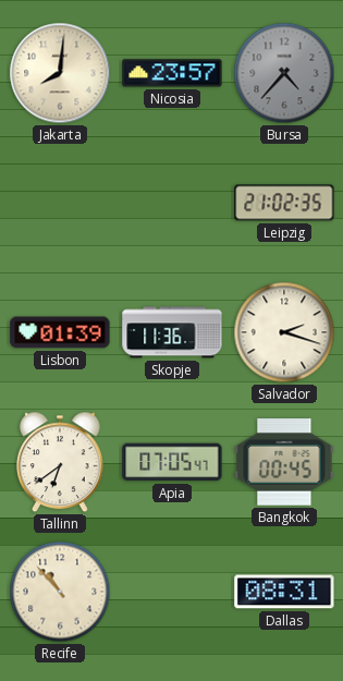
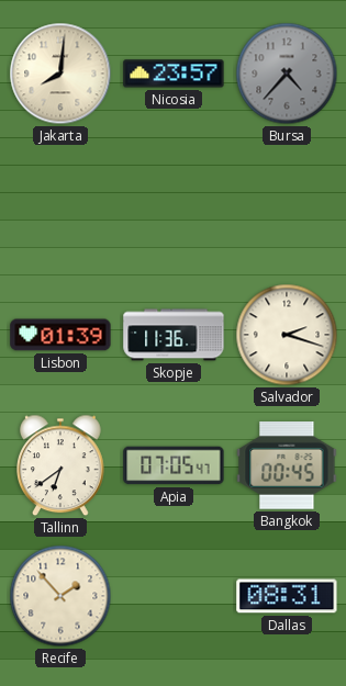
Leipzig: 21:02 -> none (284, 203)
Recife: 10:53 -> 1:53 (60, 596)
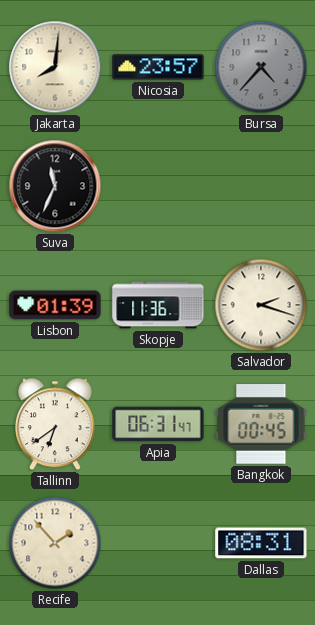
Suva: none -> 11:34 (55, 186)
Apia: 07:05 -> 06:31 (158, 424)
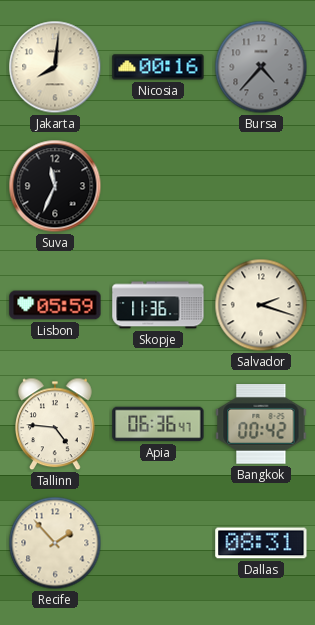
Nicosia: 23:57 -> 00:16 (158, 67)
Lisbon: 01:39 -> 05:59 (55, 305)
Tallinn: 6:39 -> 4:46 (56, 424)
Apia: 06:31 -> 06:36 (158, 424)
Bangkok: 00:45 -> 00:42 (261, 425)
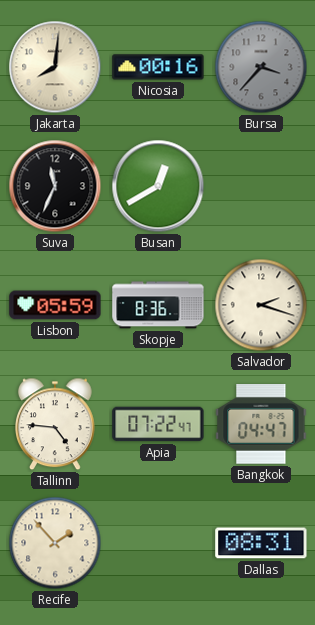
Bursa: 4:37 -> 3:37 (261, 67)
Busan: none -> 12:40 (158, 186)
Skopje: 11:36 -> 8:36 (158, 305)
Apia: 06:36 -> 07:22 (158, 424)
Bangkok: 00:42 -> 04:47 (261, 425)
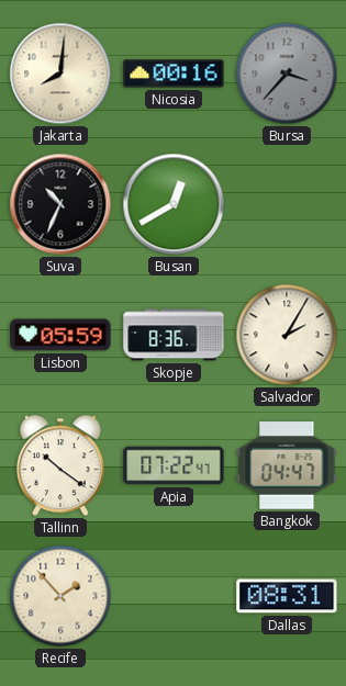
Suva: 11:34 -> 10:34 (60, 204)
Salvador: 2:18 -> 2:05 (287, 335)
Tallinn: 4:46 -> 10:21 (62, 465)
